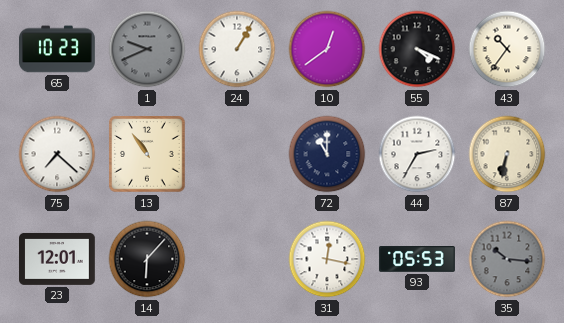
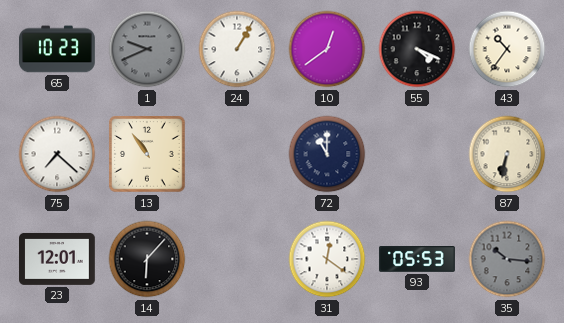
44: 2:35 -> none (417, 154)
31: 12:17 -> 12:21 (327, 259)
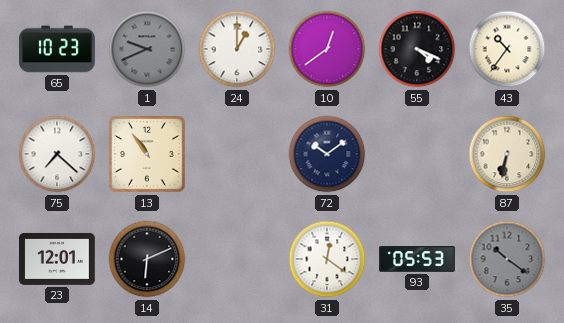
24: 1:05 -> 1:00 (237, 49)
72: 11:00 -> 10:09 (327, 154)
14: 6:07 -> 6:11 (147, 259)
35: 10:16 -> 10:21 (507, 259)
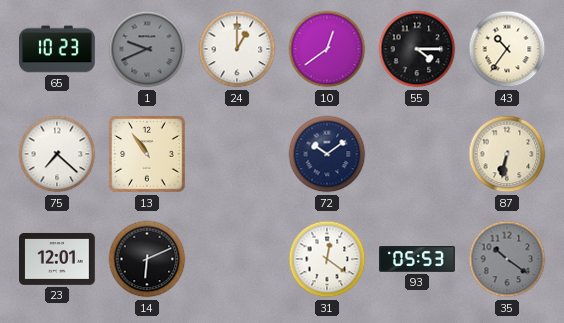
55: 4:19 -> 4:15 (417, 49)
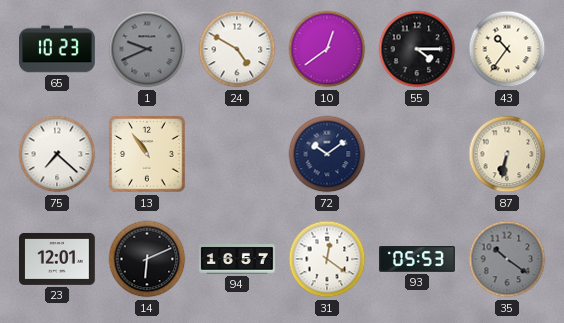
24: 1:00 -> 4:50 (237, 49)
94: none -> 16:57 (237, 259)
